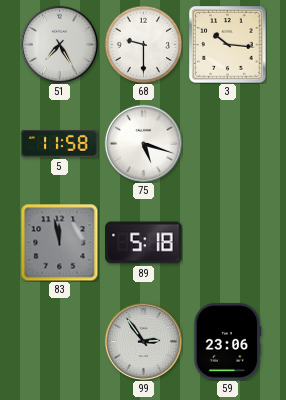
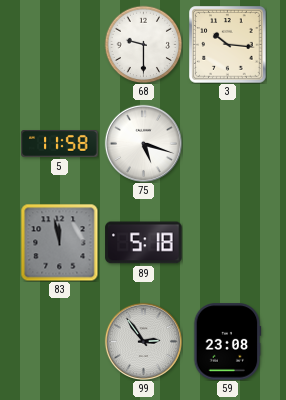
51: 7:25 -> none (59, 44)
59: 23:06 -> 23:08 (227, 342)
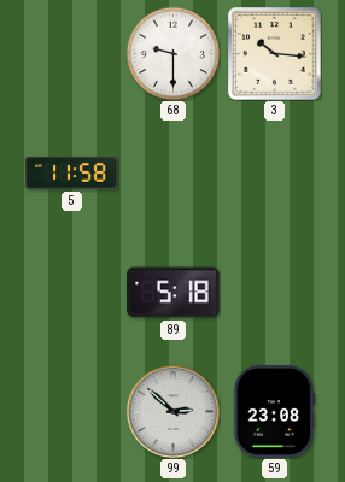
75: 5:18 -> none (143, 143)
83: 11:58 -> none (59, 242)
99: 2:54 -> 2:52 (172, 411)
